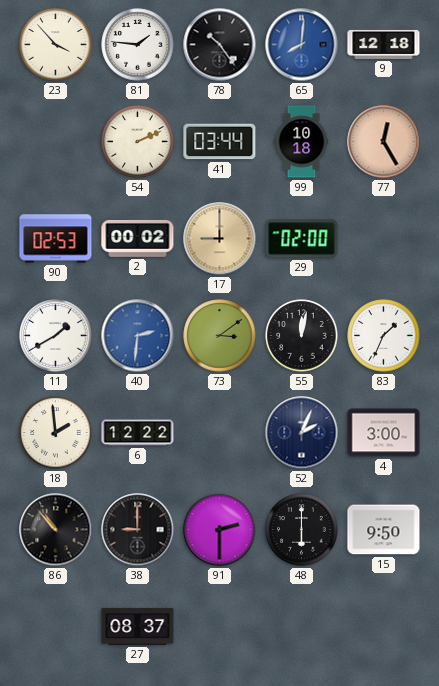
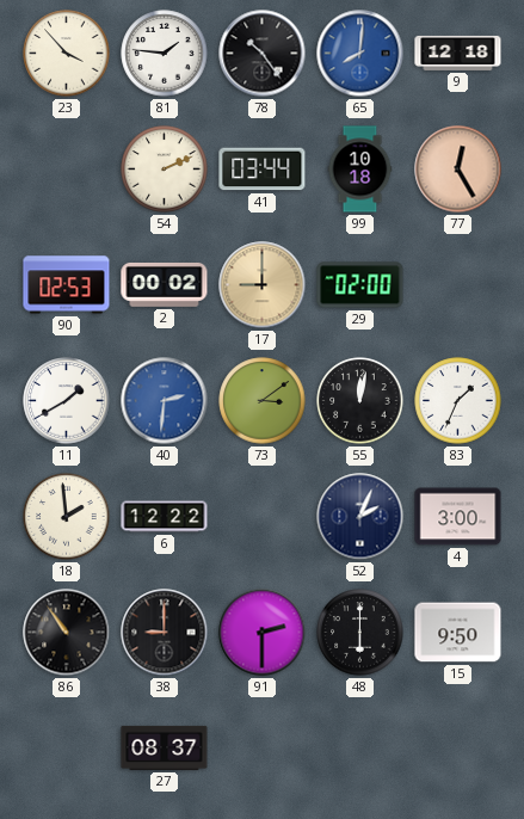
86: 10:53 -> 10:54 (67, 633)
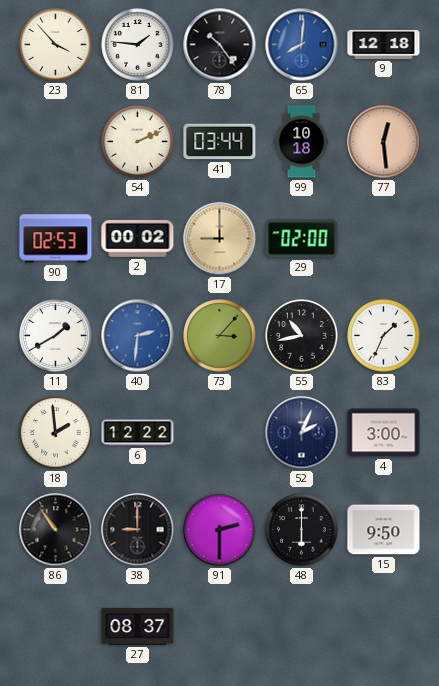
77: 12:25 -> 12:29 (384, 142)
73: 3:09 -> 3:07 (220, 336)
55: 12:02 -> 10:43 (302, 336)
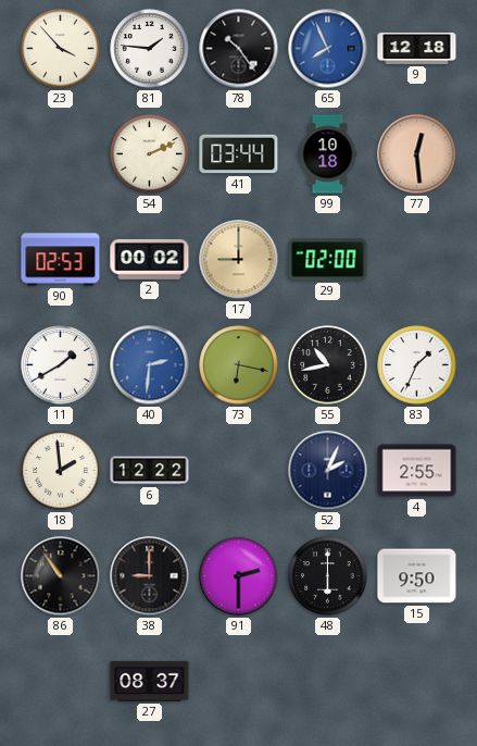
65: 8:01 -> 7:56 (328, 49)
73: 3:07 -> 6:17 (239, 365)
4: 3:00 -> 2:55 (417, 471)
